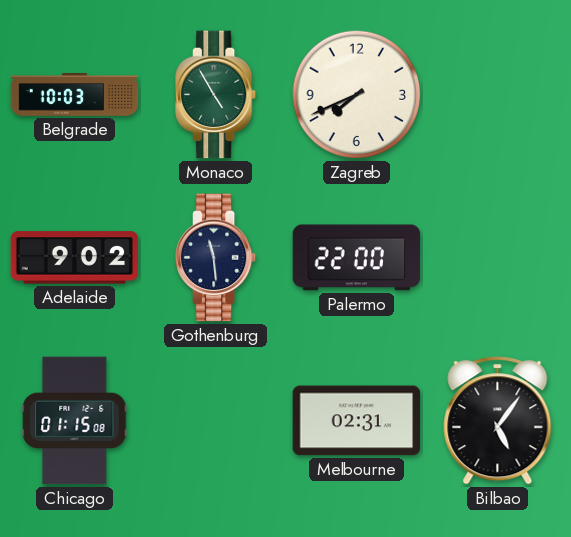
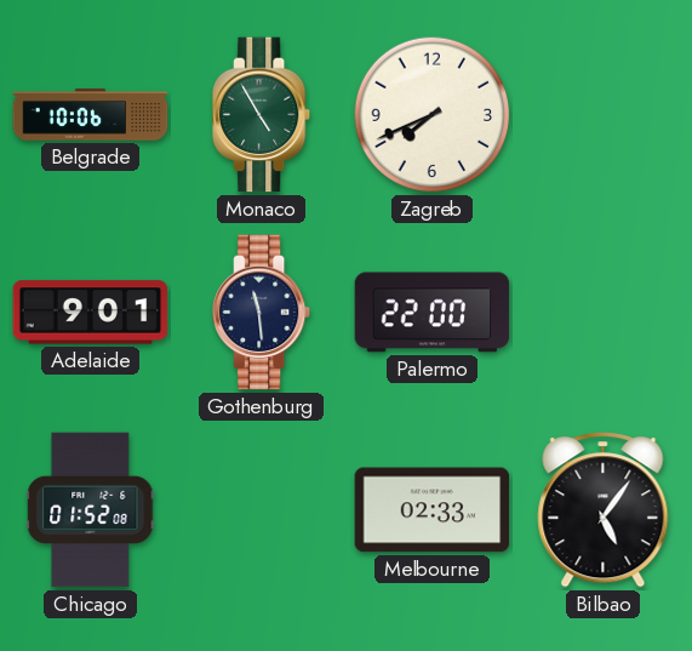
Belgrade: 10:03 -> 10:06 (91, 115)
Adelaide: 9:02 -> 9:01 (91, 313)
Chicago: 01:15 -> 01:52 (91, 510)
Melbourne: 02:31 -> 02:33 (433, 510)
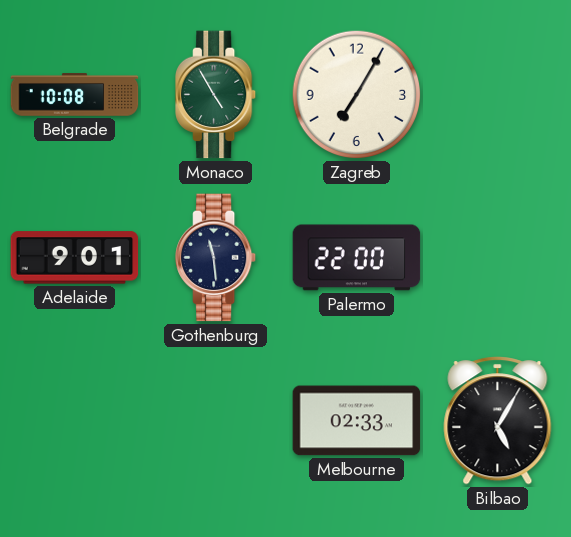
Belgrade: 10:06 -> 10:08 (75, 95)
Zagreb: 7:41 -> 7:05 (357, 95)
Chicago: 01:52 -> none (91, 510)
Bilbao: 5:06 -> 5:05 (498, 421)
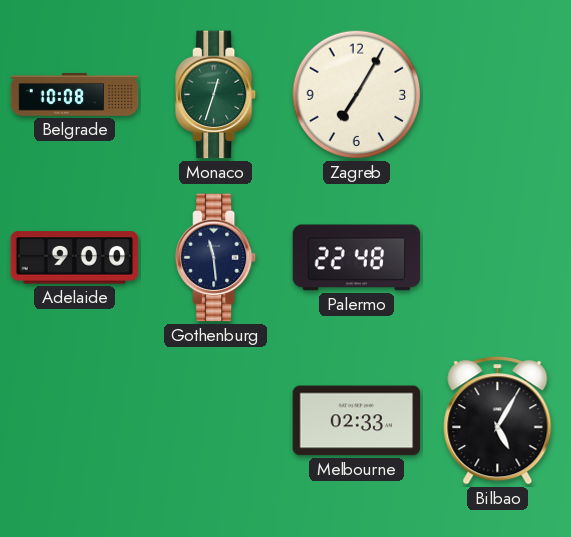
Monaco: 4:55 -> 12:33 (217, 95)
Adelaide: 9:01 -> 9:00 (75, 258)
Palermo: 22:00 -> 22:48 (357, 258)
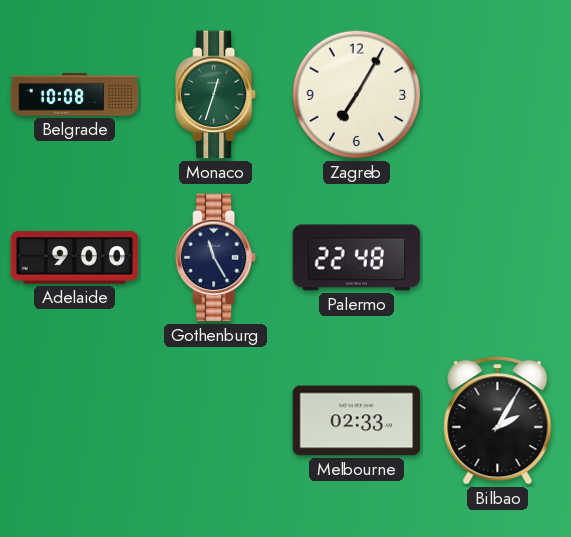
Gothenburg: 11:29 -> 11:25 (217, 258)
Bilbao: 5:05 -> 2:05 (498, 421)
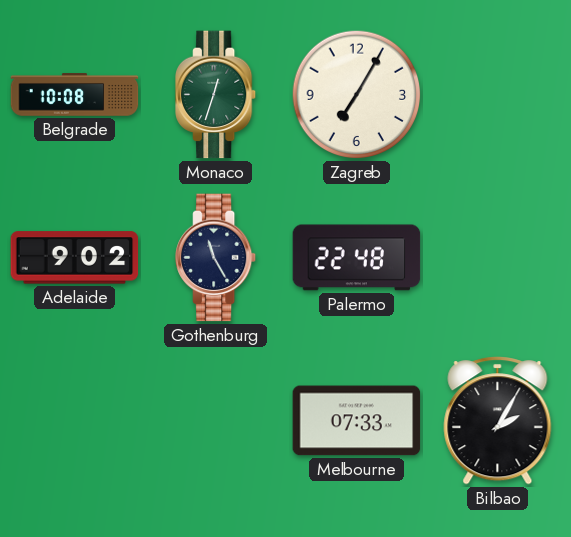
Adelaide: 9:00 -> 9:02 (75, 258)
Melbourne: 02:33 -> 07:33 (357, 421)
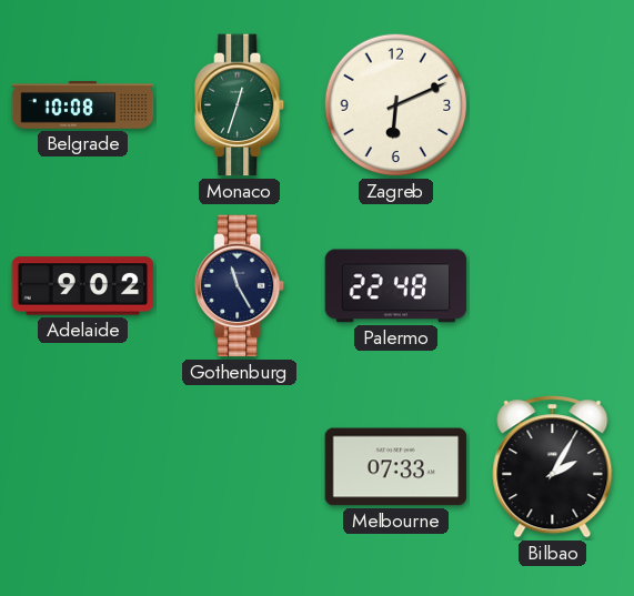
Zagreb: 7:05 -> 6:11 (396, 105)
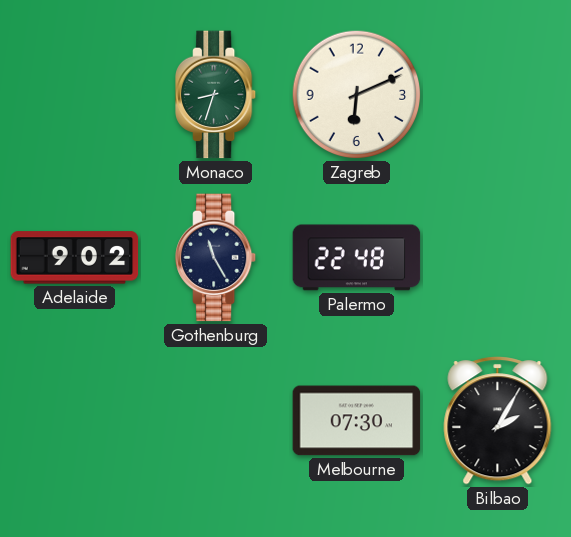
Belgrade: 10:08 -> none (83, 105)
Monaco: 12:33 -> 8:33 (217, 95)
Melbourne: 07:33 -> 07:30 (357, 421)
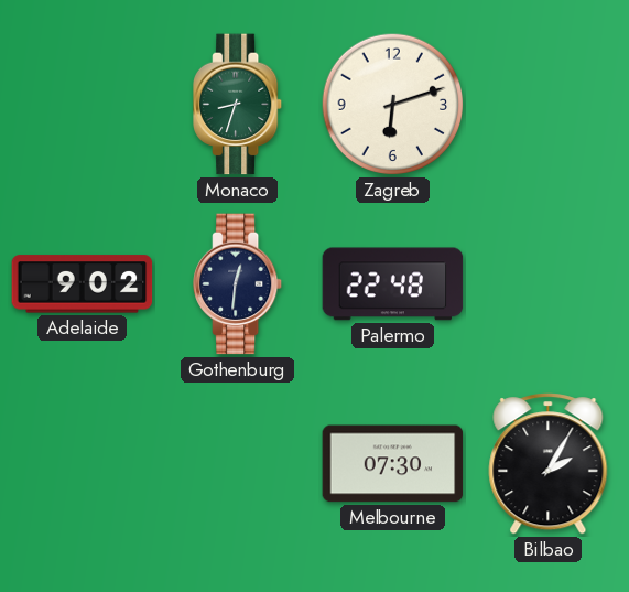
Zagreb: 6:11 -> 6:12 (393, 105)
Gothenburg: 11:25 -> 12:31 (239, 284)
